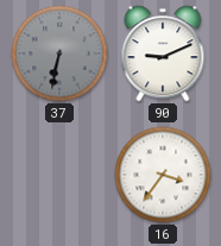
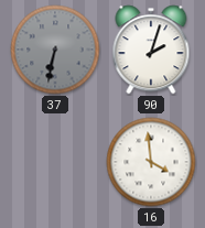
90: 9:11 -> 2:03 (151, 50)
16: 3:36 -> 3:59 (151, 162)
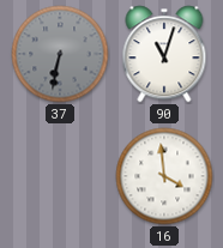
90: 2:03 -> 11:03 (164, 54)
